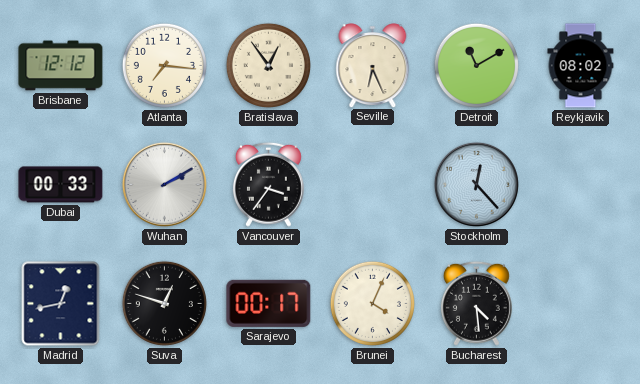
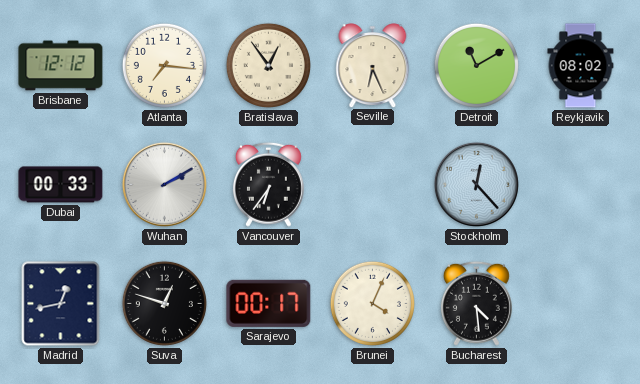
Vancouver: 3:36 -> 6:36 (268, 184)
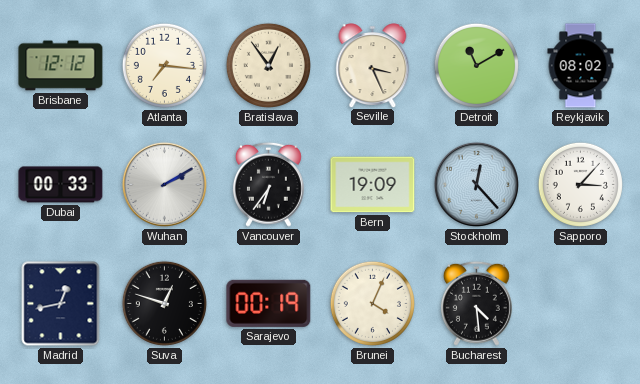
Seville: 6:26 -> 3:26 (373, 65)
Bern: none -> 19:09 (373, 185)
Sapporo: none -> 3:07 (580, 184)
Sarajevo: 00:17 -> 00:19 (269, 303)
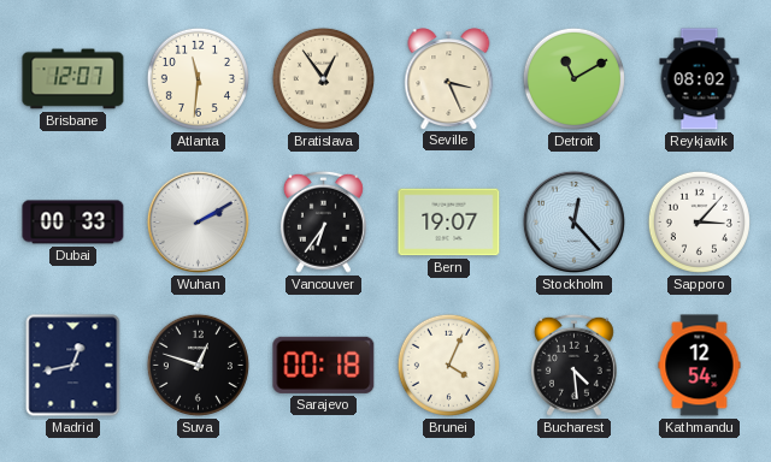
Brisbane: 12:12 -> 12:07 (73, 79)
Atlanta: 7:16 -> 11:31 (198, 78)
Bern: 19:09 -> 19:07 (449, 223)
Sarajevo: 00:19 -> 00:18 (324, 365)
Kathmandu: none -> 12:54 (700, 366)
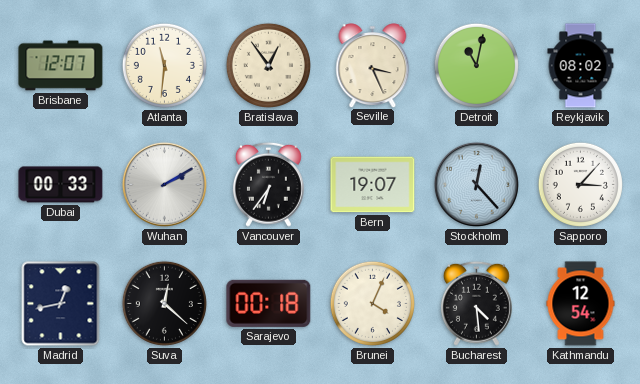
Detroit: 11:10 -> 11:02 (476, 65)
Suva: 12:48 -> 12:22 (164, 303)
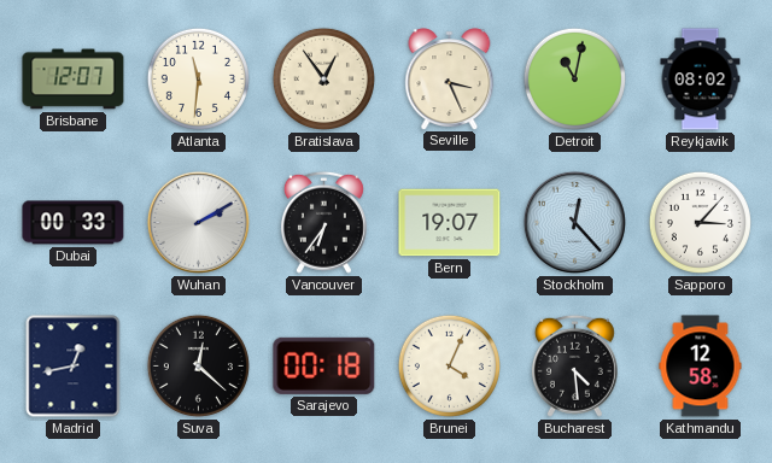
Kathmandu: 12:54 -> 12:58 (701, 367)
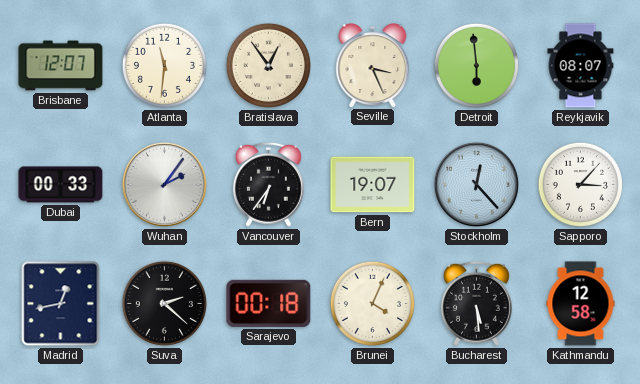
Detroit: 11:02 -> 5:59 (476, 65)
Reykjavik: 08:02 -> 08:07 (581, 66)
Wuhan: 2:10 -> 2:06 (164, 184)
Suva: 12:22 -> 2:22 (164, 303)
Bucharest: 4:29 -> 5:29 (476, 303)
